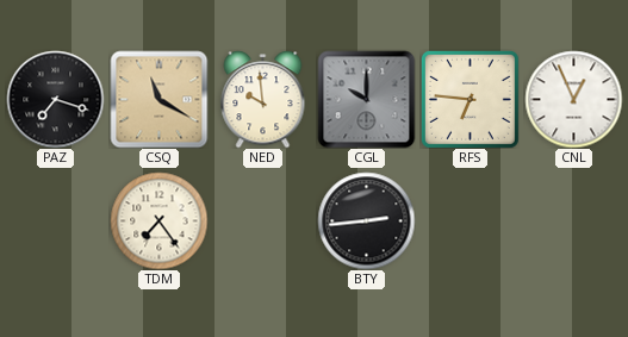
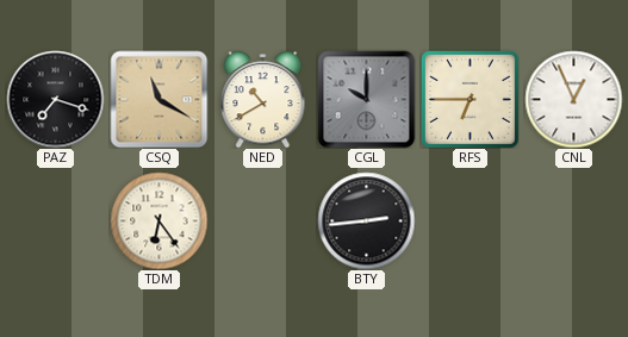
NED: 9:59 -> 10:40 (263, 99)
RFS: 6:46 -> 6:45 (470, 99)
TDM: 7:24 -> 6:24 (158, 220)
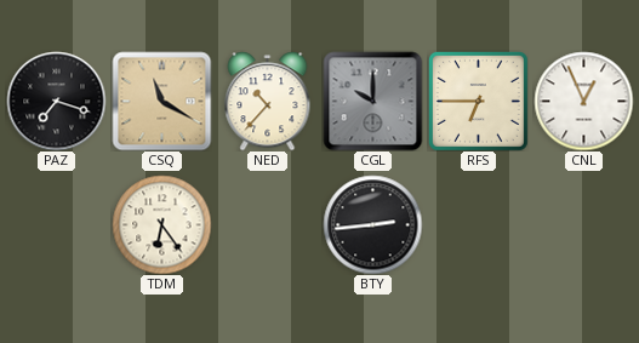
NED: 10:40 -> 10:37 (268, 101)
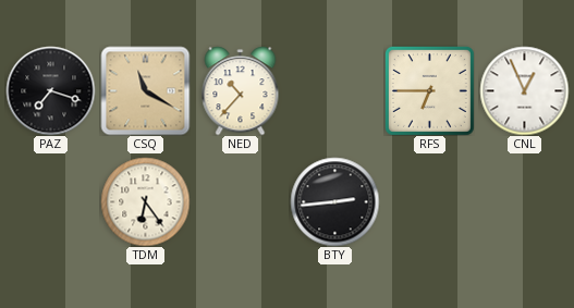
CGL: 10:00 -> none (372, 101)
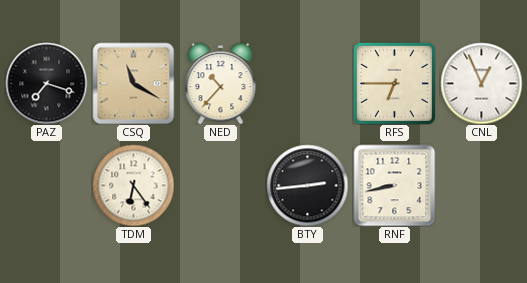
RNF: none -> 8:43 (394, 185)
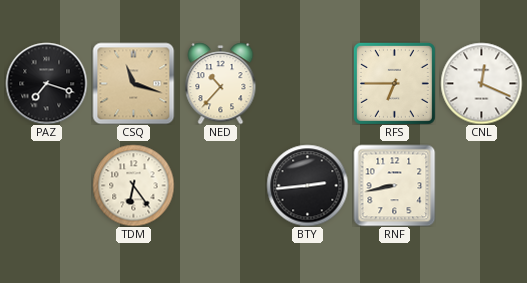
CSQ: 11:20 -> 11:18 (133, 83)
CNL: 12:56 -> 12:19 (481, 83)
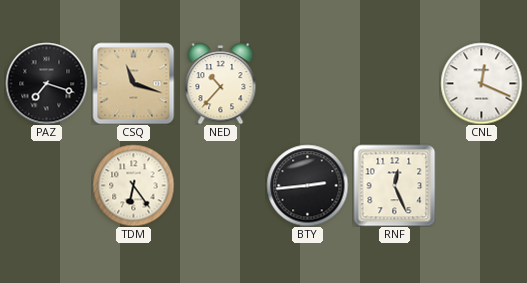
RFS: 6:45 -> none (394, 83)
RNF: 8:43 -> 12:26 (394, 185)
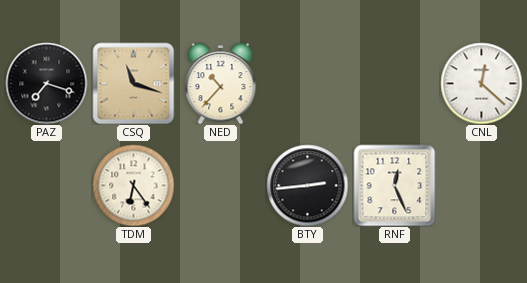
CNL: 12:19 -> 12:22 (481, 83)
